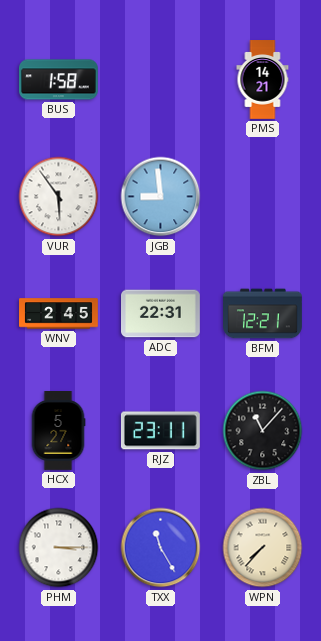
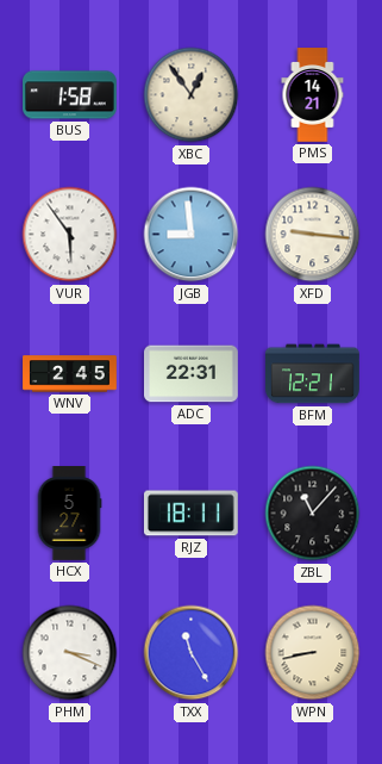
XBC: none -> 12:54 (192, 95)
XFD: none -> 9:16 (313, 235)
RJZ: 23:11 -> 18:11 (190, 514)
PHM: 3:15 -> 3:19 (70, 653)
WPN: 7:37 -> 8:43 (313, 653)
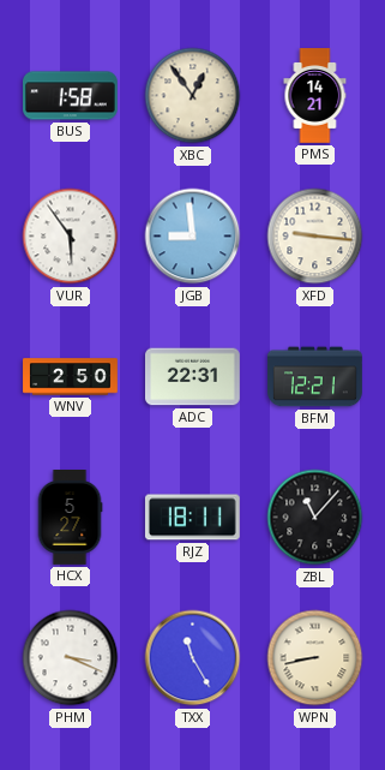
WNV: 2:45 -> 2:50 (71, 377)
